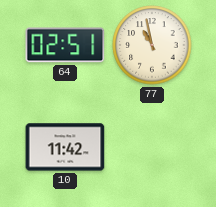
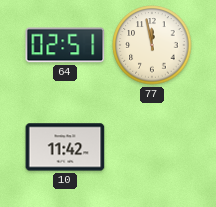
77: 10:58 -> 11:58 (152, 45)
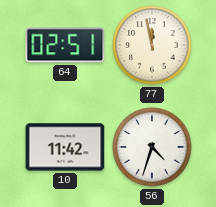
56: none -> 4:33 (152, 147)
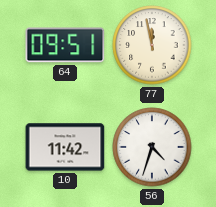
64: 02:51 -> 09:51 (65, 45)
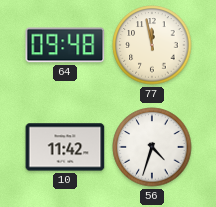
64: 09:51 -> 09:48 (65, 45)
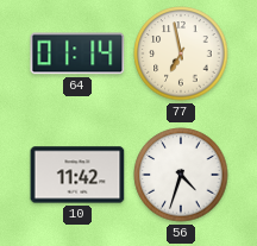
64: 09:48 -> 01:14 (77, 53)
77: 11:58 -> 6:58 (181, 53)
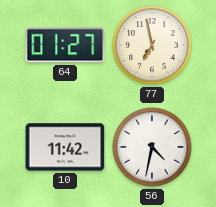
64: 01:14 -> 01:27 (65, 45)
56: 4:33 -> 4:32 (152, 147)
